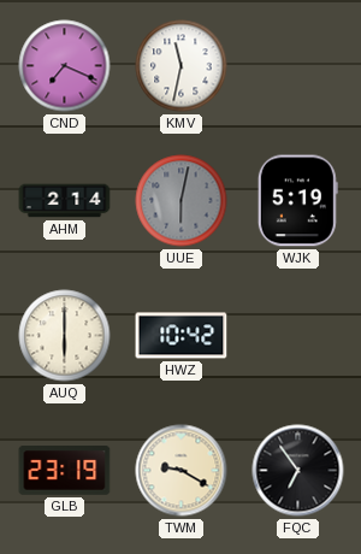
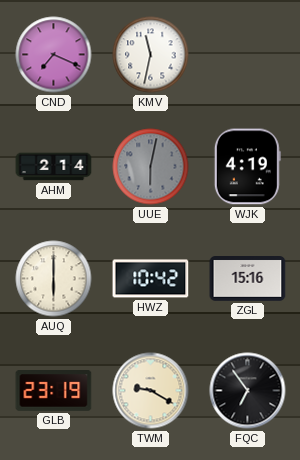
WJK: 5:19 -> 4:19 (247, 167)
ZGL: none -> 15:16 (248, 279)
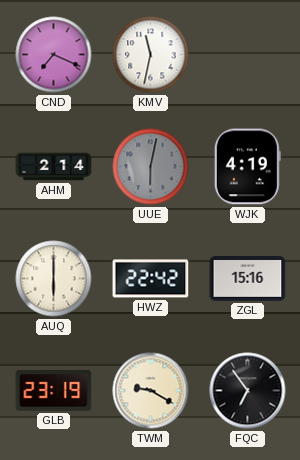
HWZ: 10:42 -> 22:42 (151, 279)
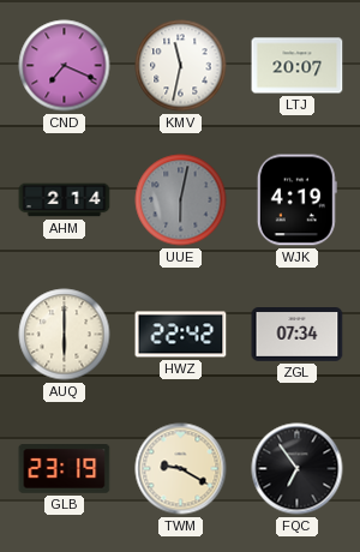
LTJ: none -> 20:07 (298, 66)
ZGL: 15:16 -> 07:34 (298, 335)
